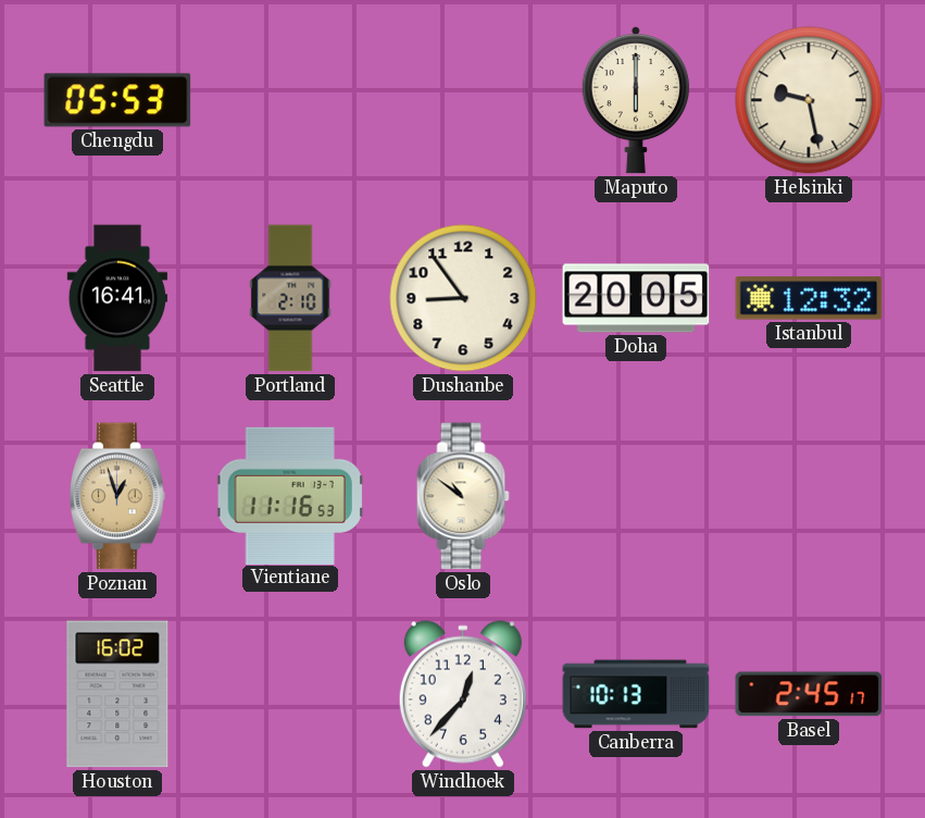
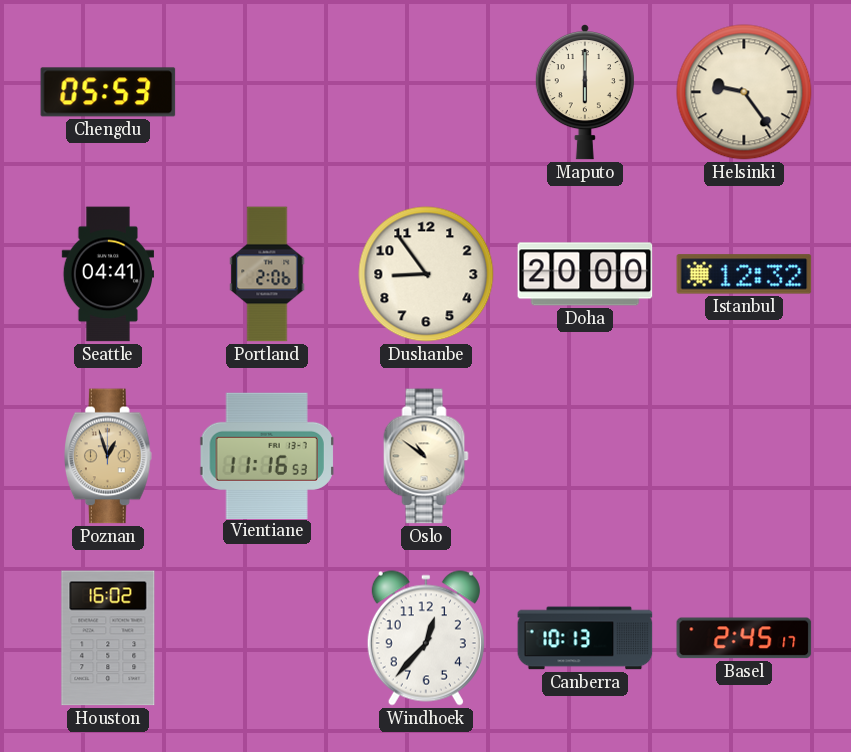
Helsinki: 9:28 -> 9:24 (744, 92)
Seattle: 16:41 -> 04:41 (107, 274)
Portland: 2:10 -> 2:06 (267, 274)
Doha: 20:05 -> 20:00 (585, 274)
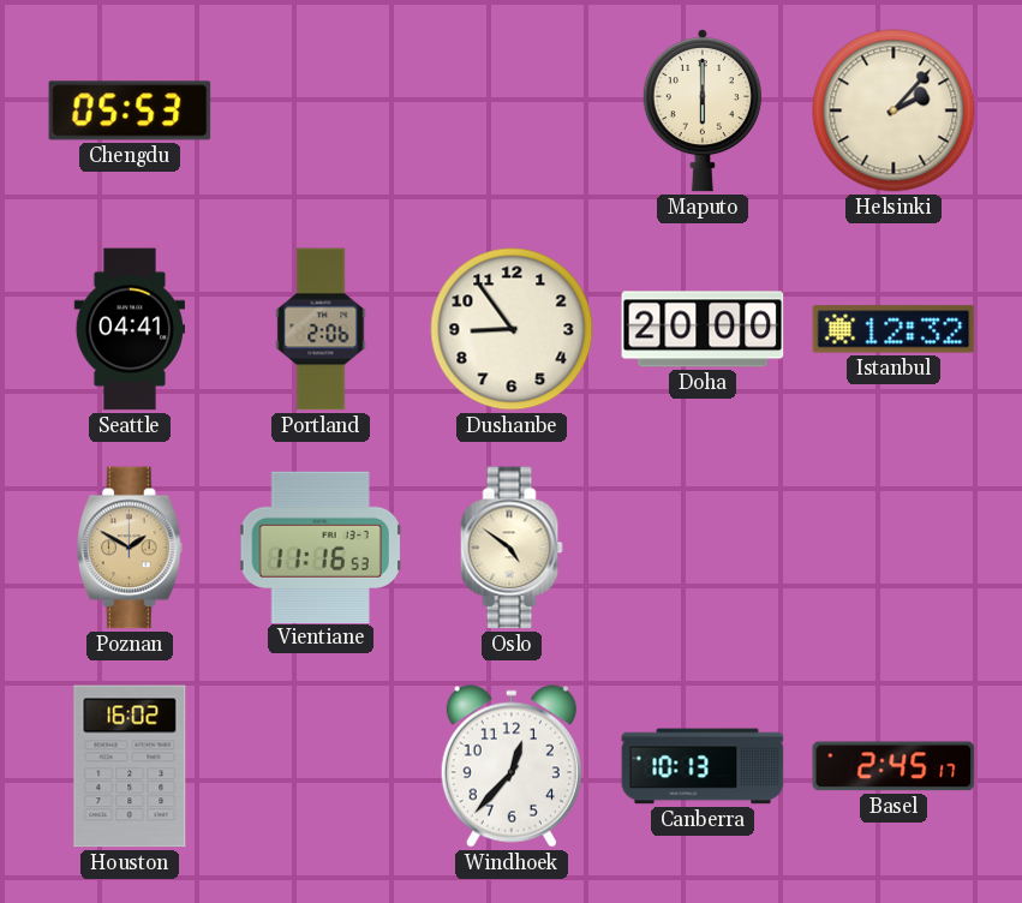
Helsinki: 9:24 -> 2:07 (893, 110)
Poznan: 12:57 -> 1:50 (131, 548)
Oslo: 10:51 -> 4:51 (512, 548)
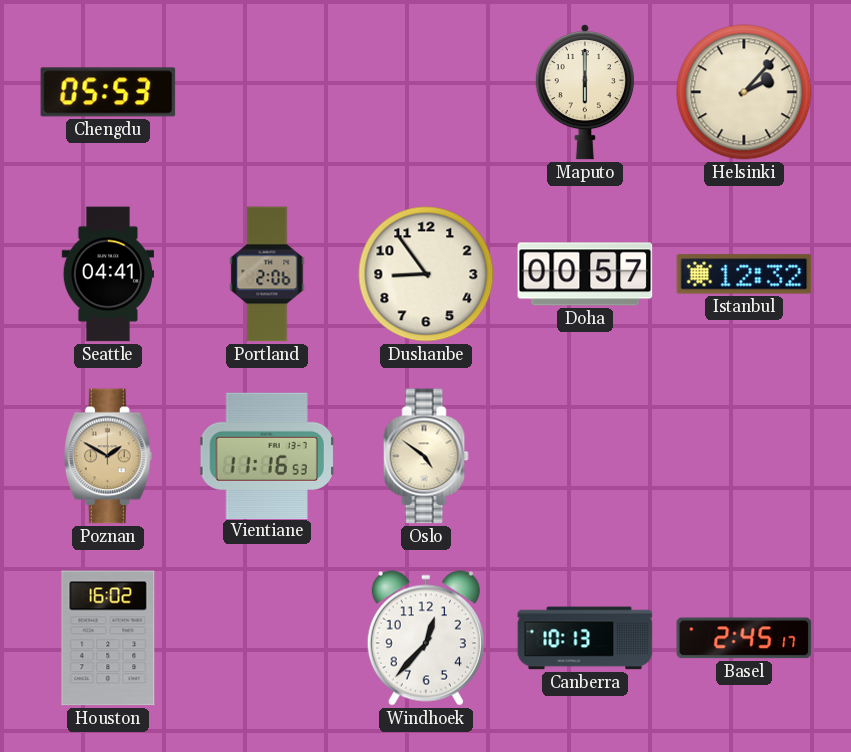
Doha: 20:00 -> 00:57 (585, 274)
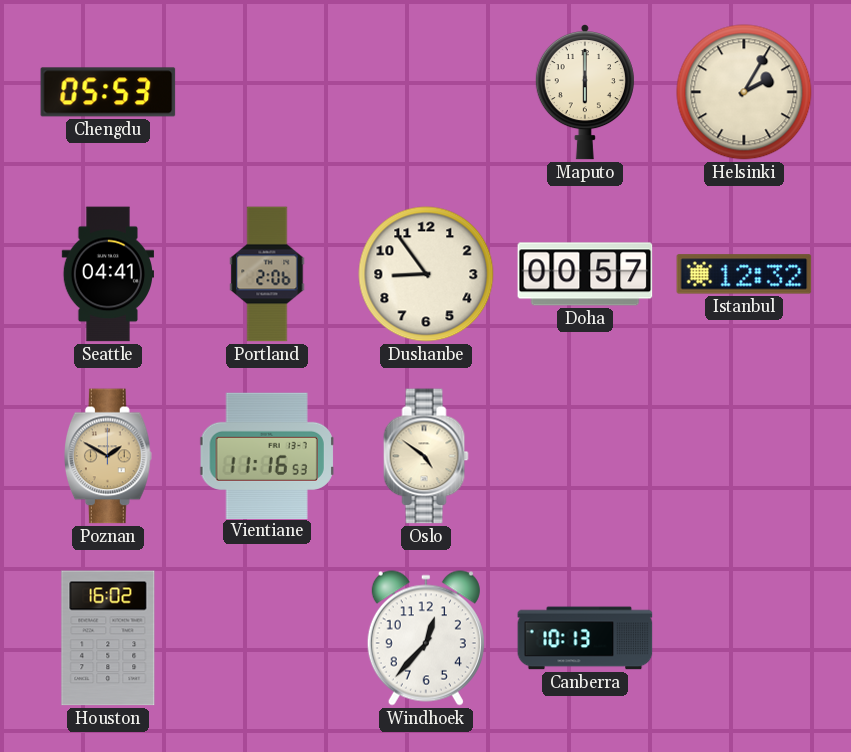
Helsinki: 2:07 -> 2:05 (744, 92)
Basel: 2:45 -> none (744, 638)
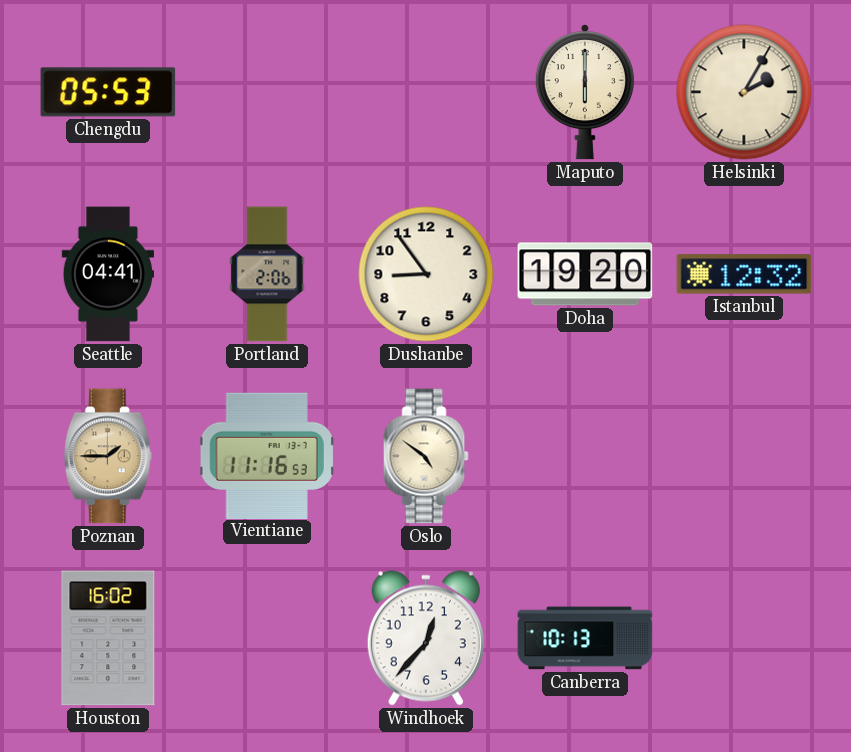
Doha: 00:57 -> 19:20 (585, 274)
Poznan: 1:50 -> 1:45 (109, 456)
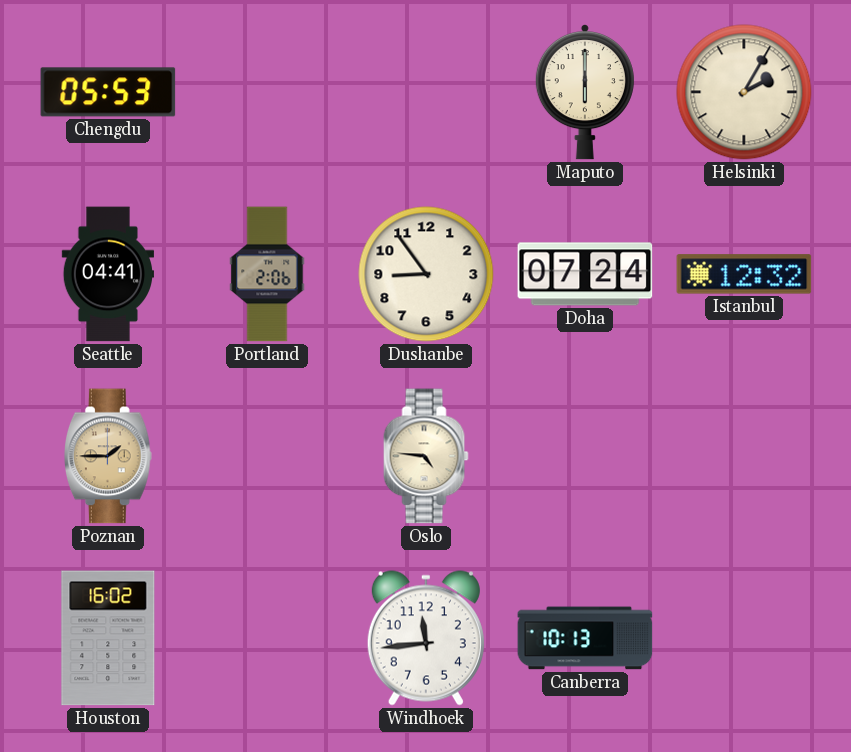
Doha: 19:20 -> 07:24 (585, 274)
Vientiane: 11:16 -> none (267, 455)
Oslo: 4:51 -> 4:46 (426, 456)
Windhoek: 12:37 -> 11:44 (426, 638)
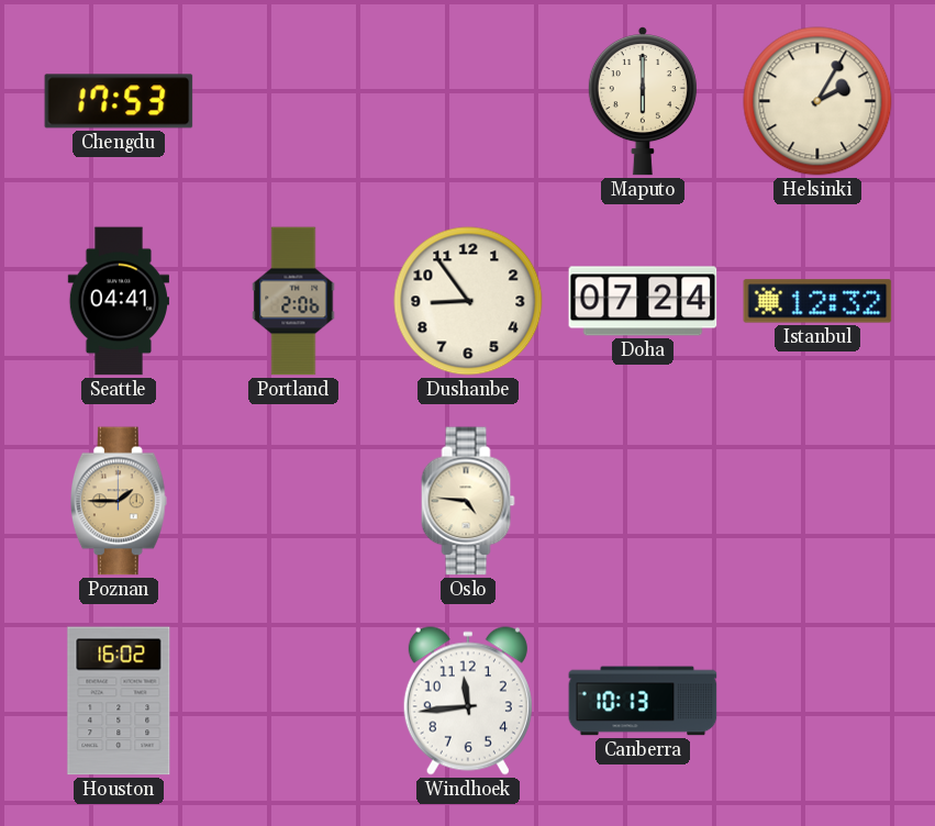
Chengdu: 05:53 -> 17:53 (119, 101)
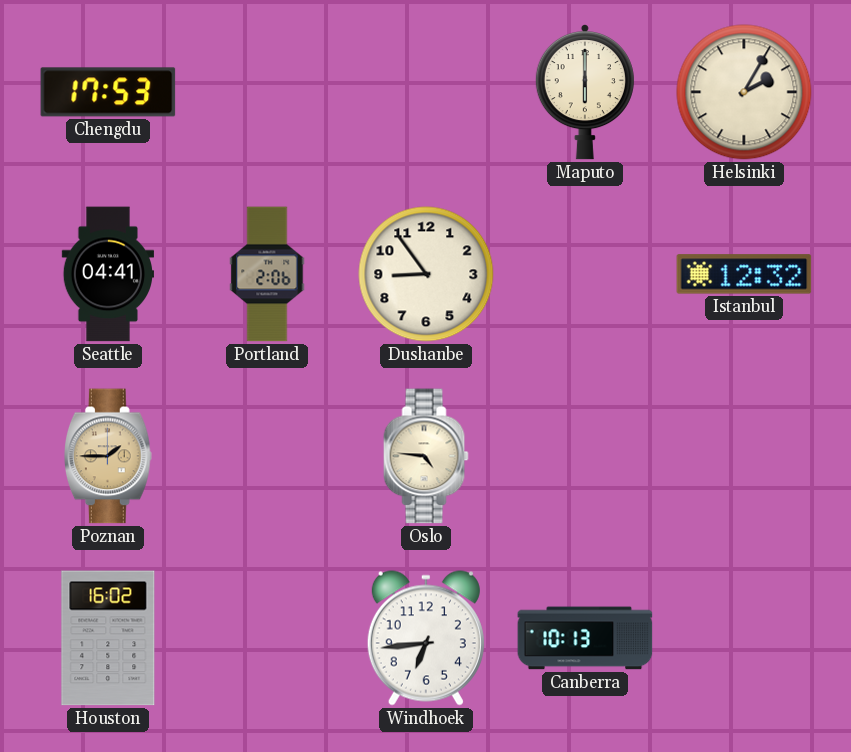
Doha: 07:24 -> none (643, 301)
Windhoek: 11:44 -> 6:44 (426, 638)
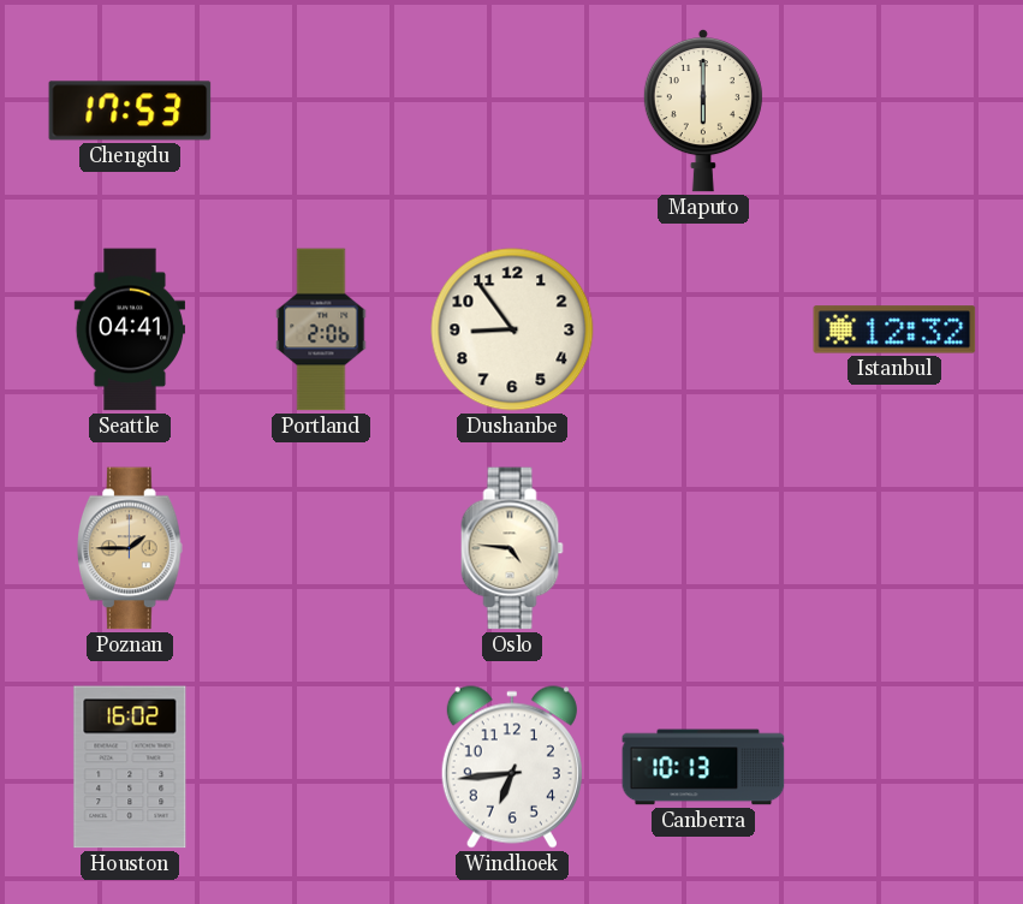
Helsinki: 2:05 -> none (744, 92)
